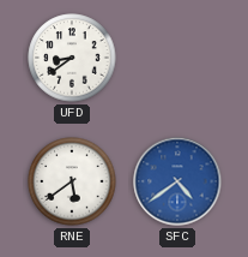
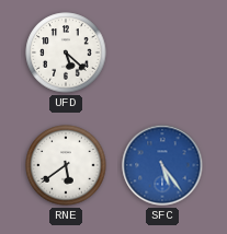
UFD: 8:39 -> 5:22 (66, 52)
SFC: 4:39 -> 5:24 (162, 165)
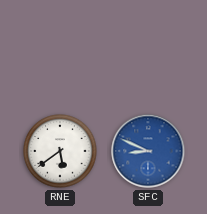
UFD: 5:22 -> none (66, 52)
SFC: 5:24 -> 8:49 (148, 151)
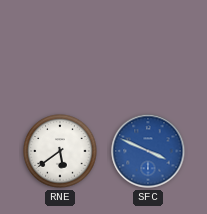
SFC: 8:49 -> 3:49 (148, 151)
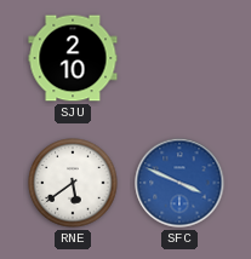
SJU: none -> 2:10 (73, 58)
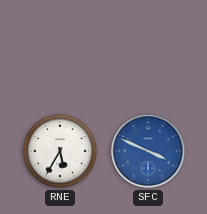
SJU: 2:10 -> none (73, 58)
RNE: 5:39 -> 5:35 (60, 151)
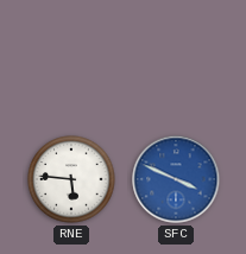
RNE: 5:35 -> 5:46 (71, 179)
